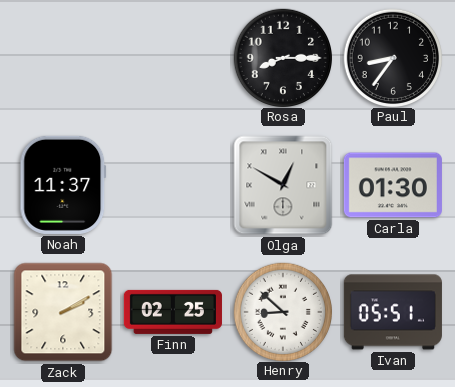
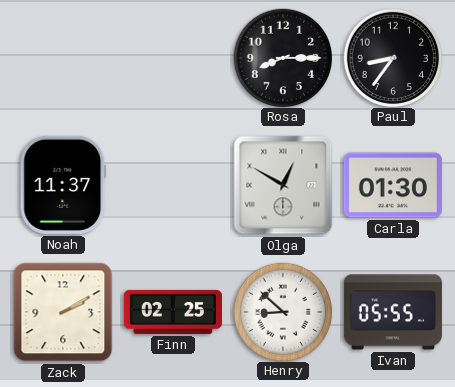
Ivan: 05:51 -> 05:55 (393, 312)
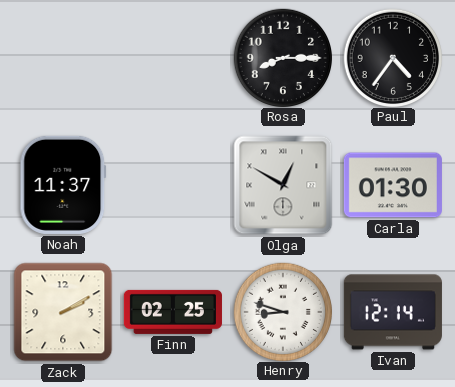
Paul: 8:36 -> 4:36 (392, 57)
Henry: 8:52 -> 8:48 (282, 311)
Ivan: 05:55 -> 12:14 (393, 312)
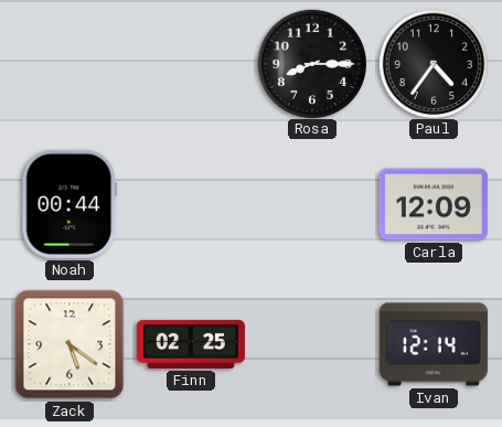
Noah: 11:37 -> 00:44 (70, 204)
Olga: 12:50 -> none (283, 185)
Carla: 01:30 -> 12:09 (434, 204)
Zack: 2:10 -> 5:21 (70, 344)
Henry: 8:48 -> none (282, 311)
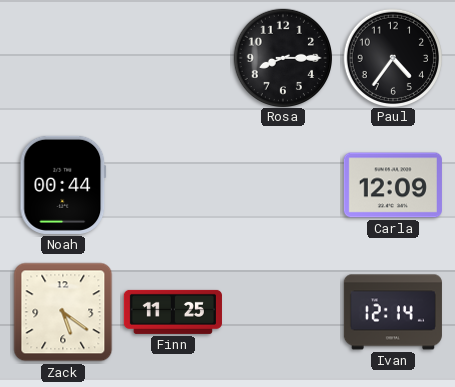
Finn: 02:25 -> 11:25 (173, 312)
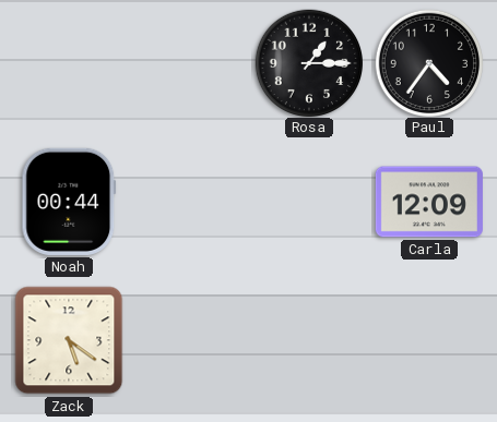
Rosa: 8:15 -> 1:15 (308, 62)
Finn: 11:25 -> none (173, 312)
Ivan: 12:14 -> none (393, 312)
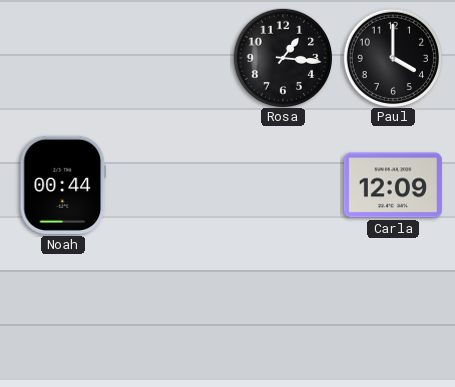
Rosa: 1:15 -> 1:16 (282, 57)
Paul: 4:36 -> 4:00 (392, 57)
Zack: 5:21 -> none (69, 340)
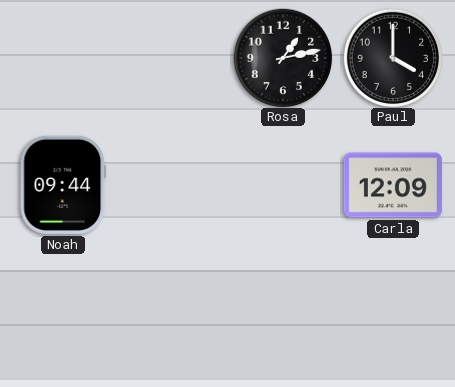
Rosa: 1:16 -> 1:13 (282, 57)
Noah: 00:44 -> 09:44 (63, 185)
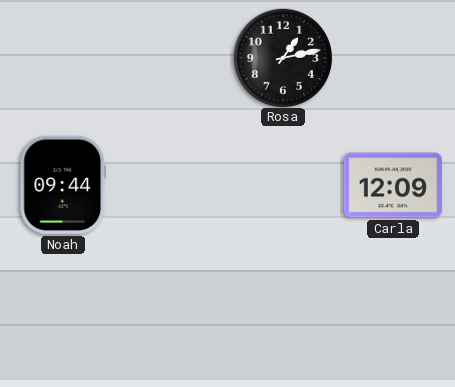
Paul: 4:00 -> none (392, 57)
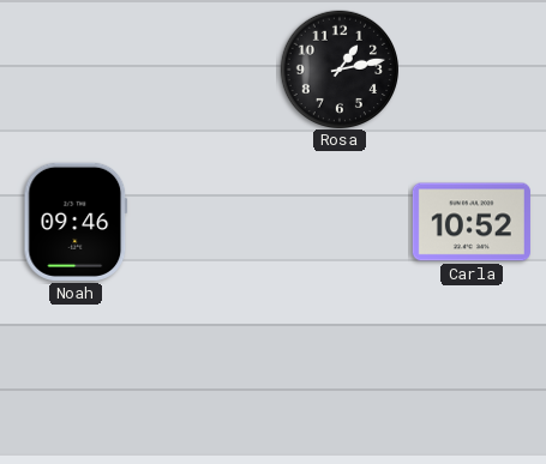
Noah: 09:44 -> 09:46 (76, 222)
Carla: 12:09 -> 10:52 (472, 222)
